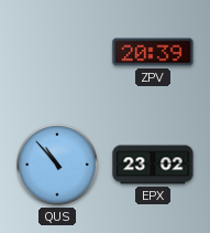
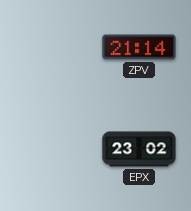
ZPV: 20:39 -> 21:14 (139, 47)
QUS: 10:53 -> none (57, 165)
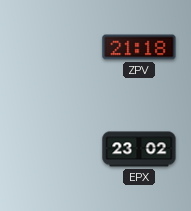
ZPV: 21:14 -> 21:18 (139, 47)
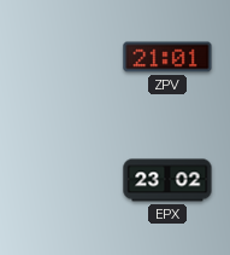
ZPV: 21:18 -> 21:01 (167, 57)
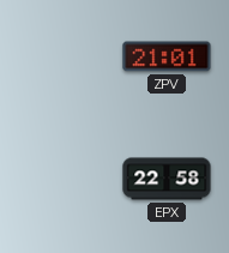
EPX: 23:02 -> 22:58 (167, 179)
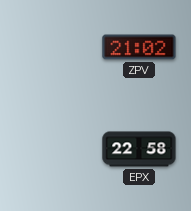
ZPV: 21:01 -> 21:02 (139, 47)
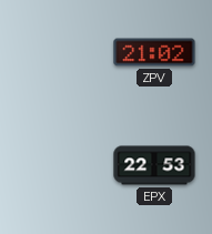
EPX: 22:58 -> 22:53 (154, 165)
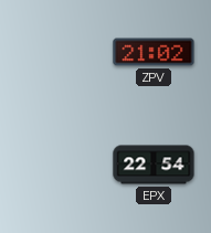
EPX: 22:53 -> 22:54 (154, 165)
